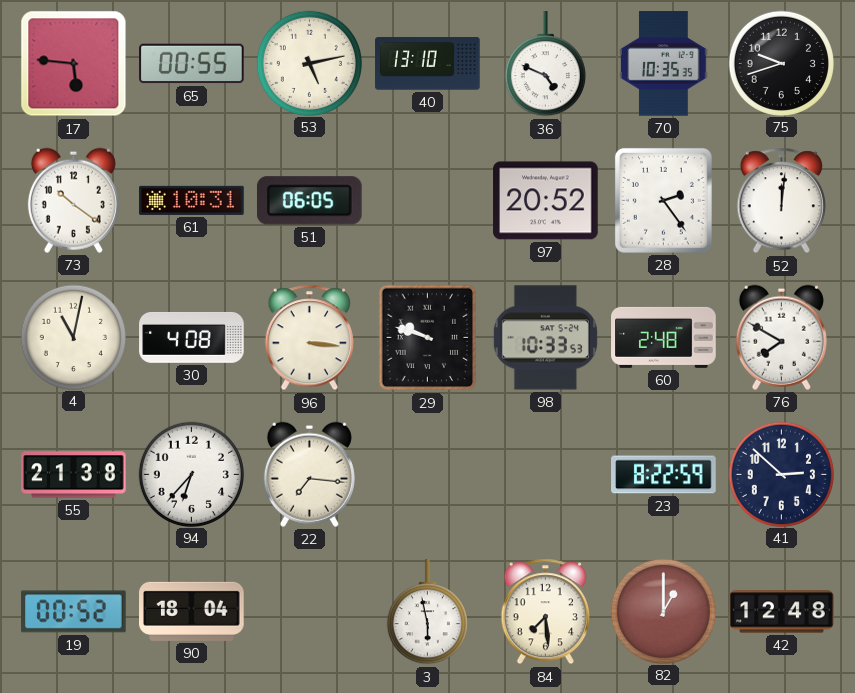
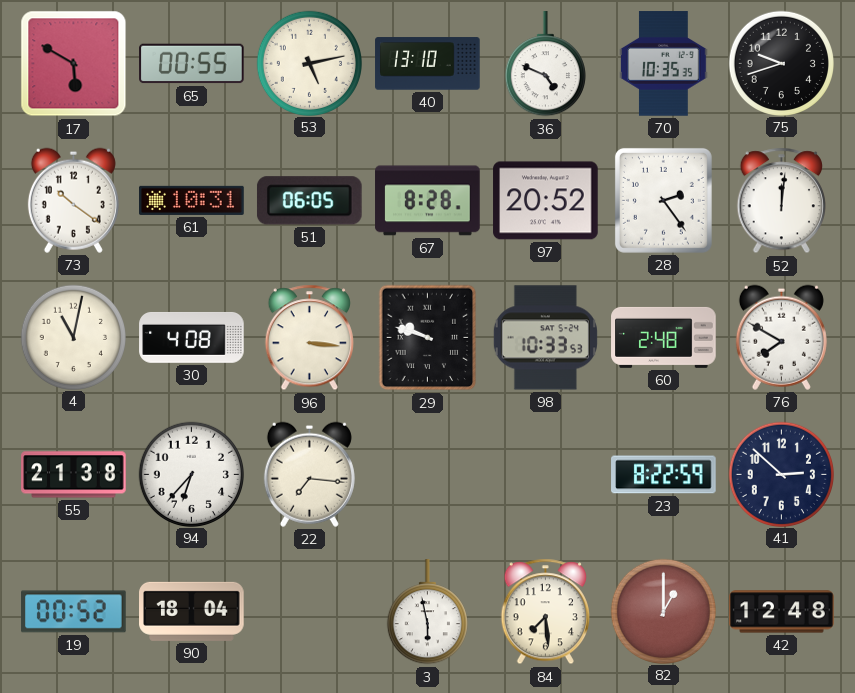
17: 5:46 -> 5:50 (74, 64)
67: none -> 8:28 (428, 201)
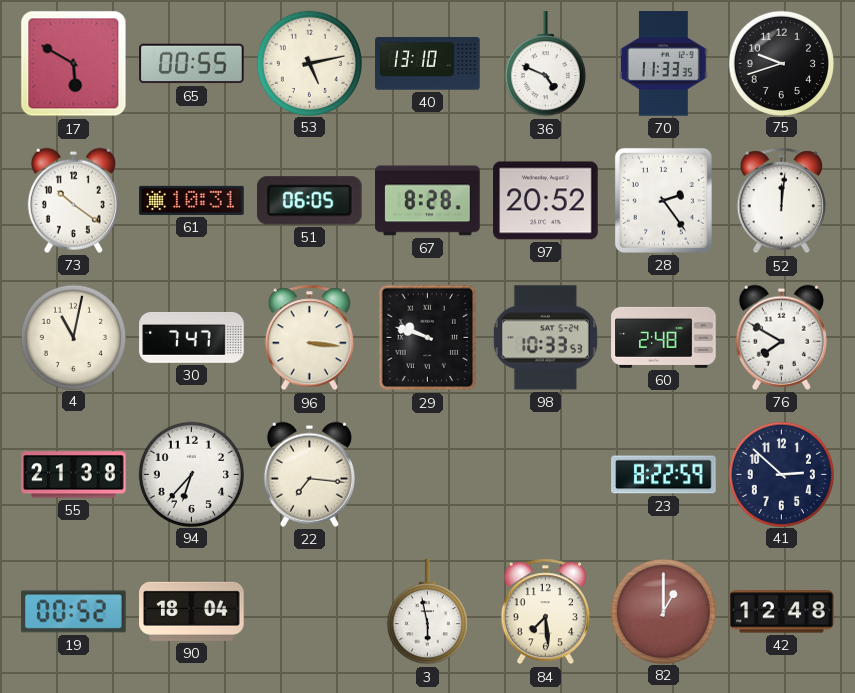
70: 10:35 -> 11:33 (664, 64)
30: 4:08 -> 7:47 (192, 337)
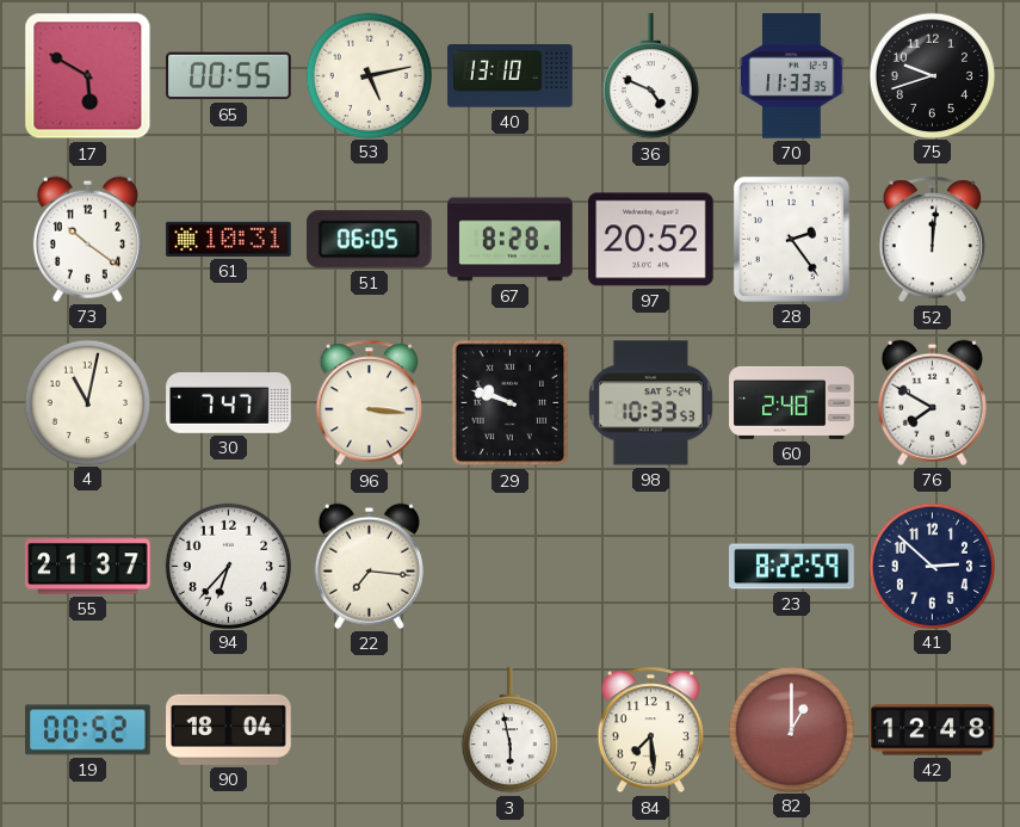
55: 21:38 -> 21:37 (88, 567)
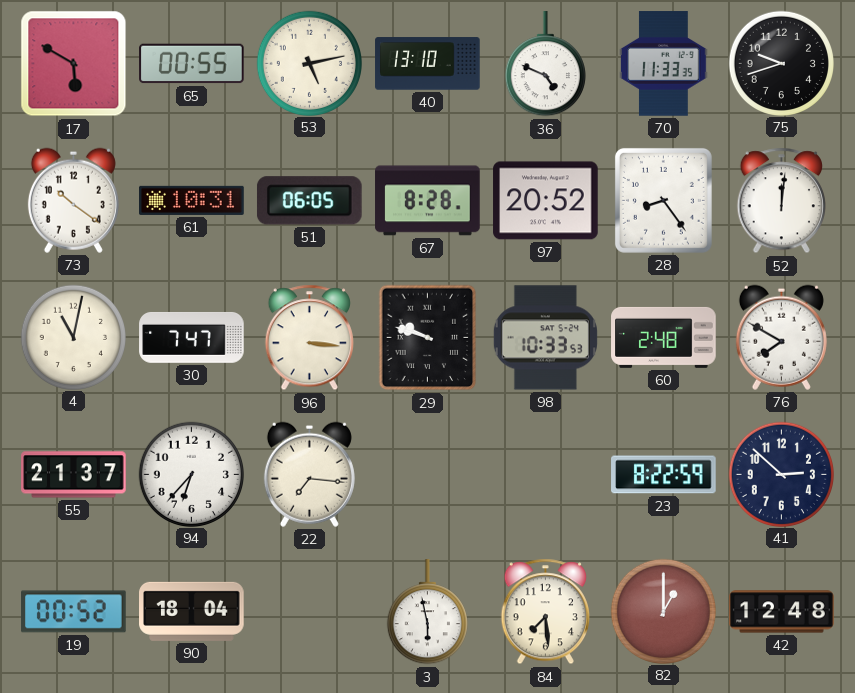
28: 2:24 -> 8:24 (663, 200)
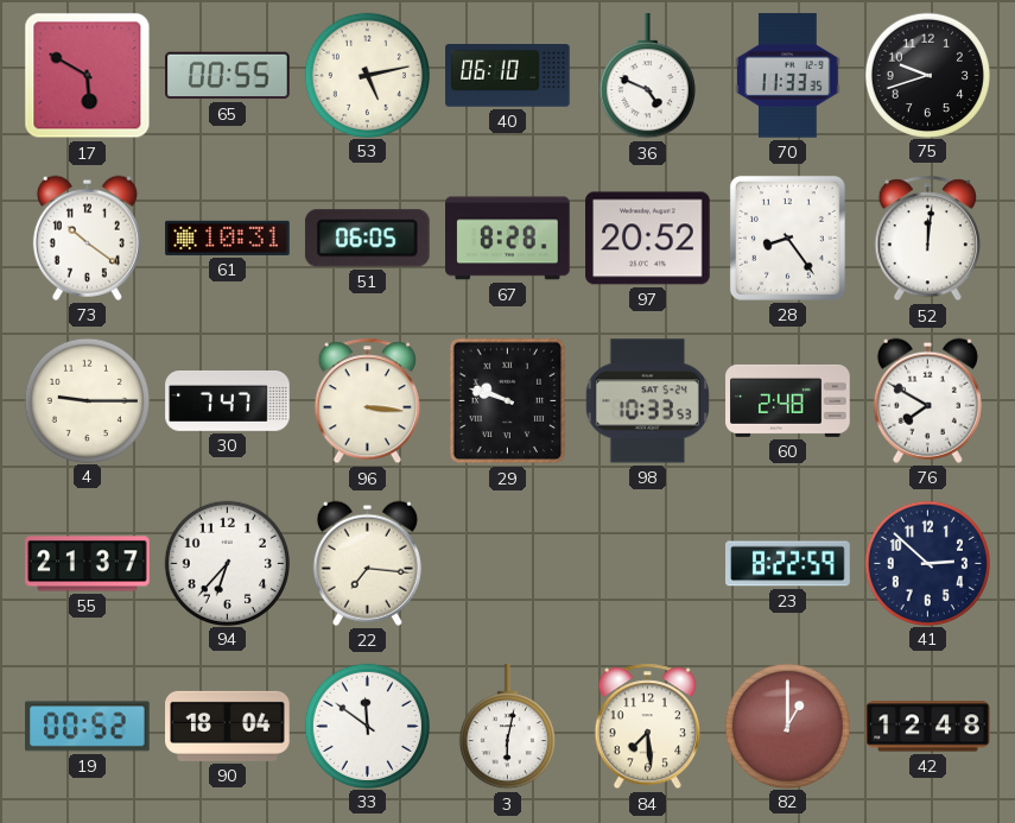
40: 13:10 -> 06:10 (508, 76)
4: 11:02 -> 9:15 (87, 400)
33: none -> 11:51 (367, 726)
3: 5:58 -> 6:02 (507, 727)
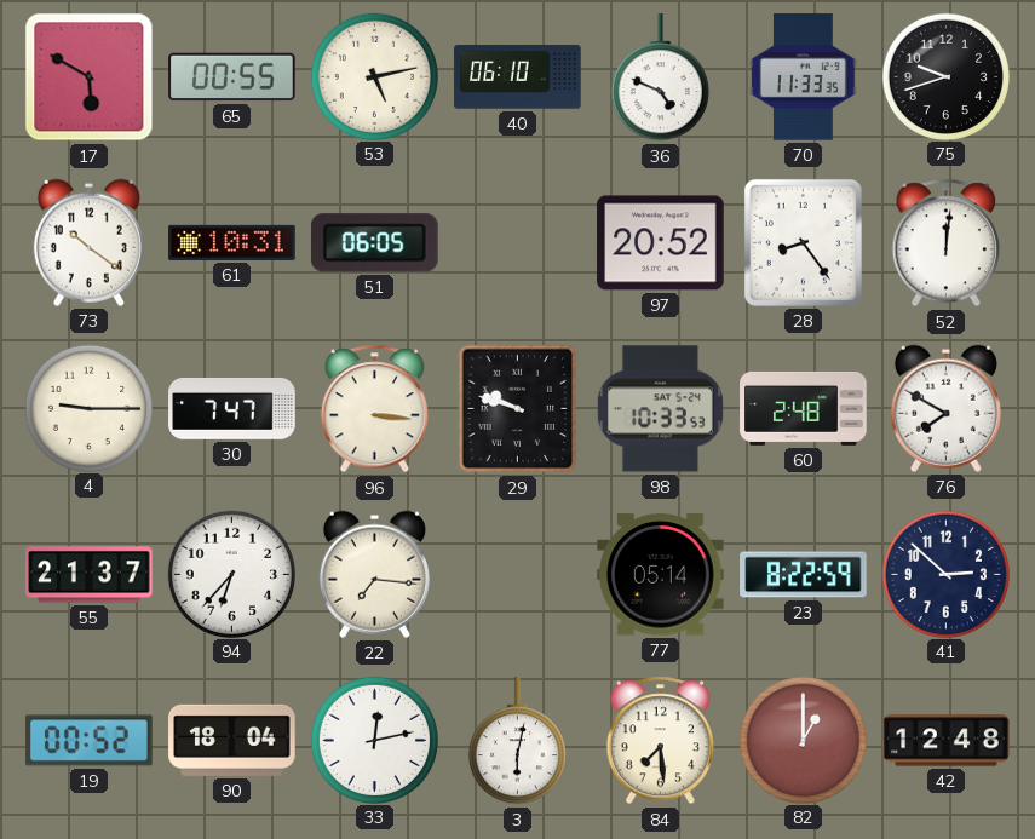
67: 8:28 -> none (508, 239)
77: none -> 05:14 (661, 575)
33: 11:51 -> 12:13 (374, 740)
